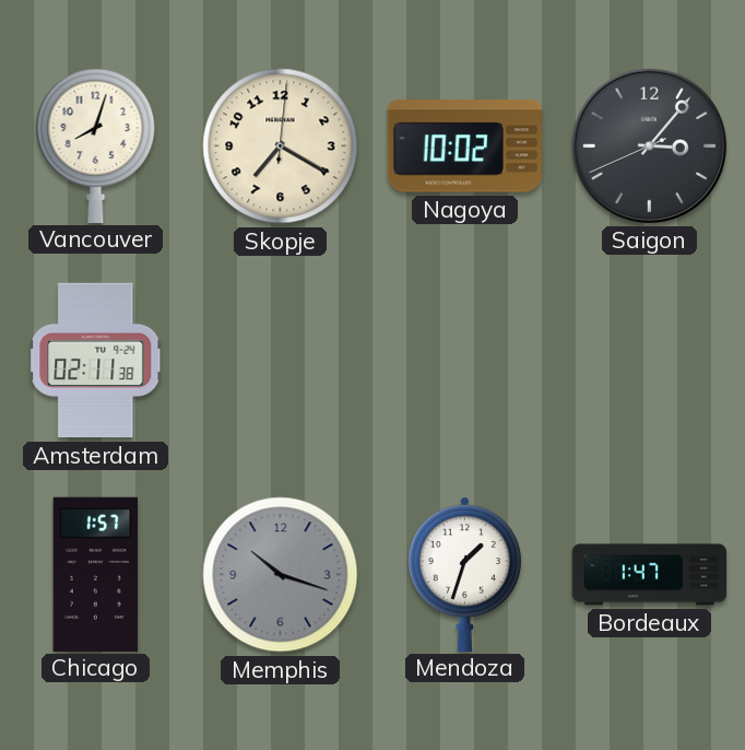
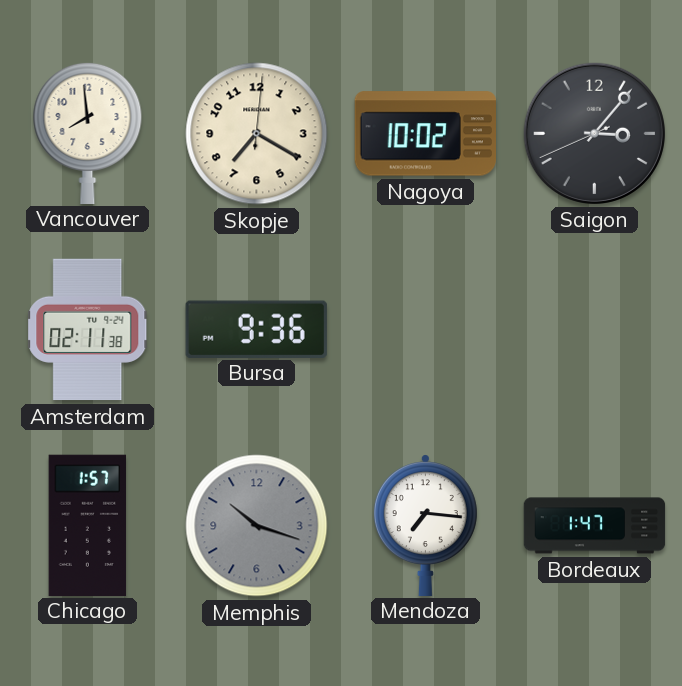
Vancouver: 8:03 -> 7:59 (88, 132)
Bursa: none -> 9:36 (256, 329)
Mendoza: 1:33 -> 7:16 (425, 525)
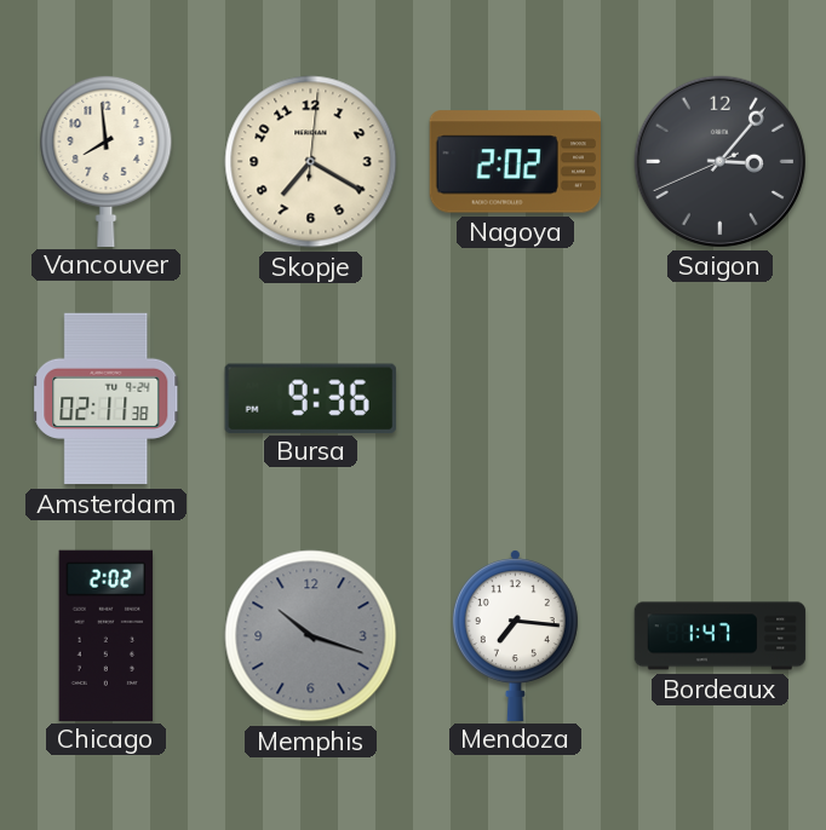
Nagoya: 10:02 -> 2:02 (515, 162)
Chicago: 1:57 -> 2:02 (107, 635)
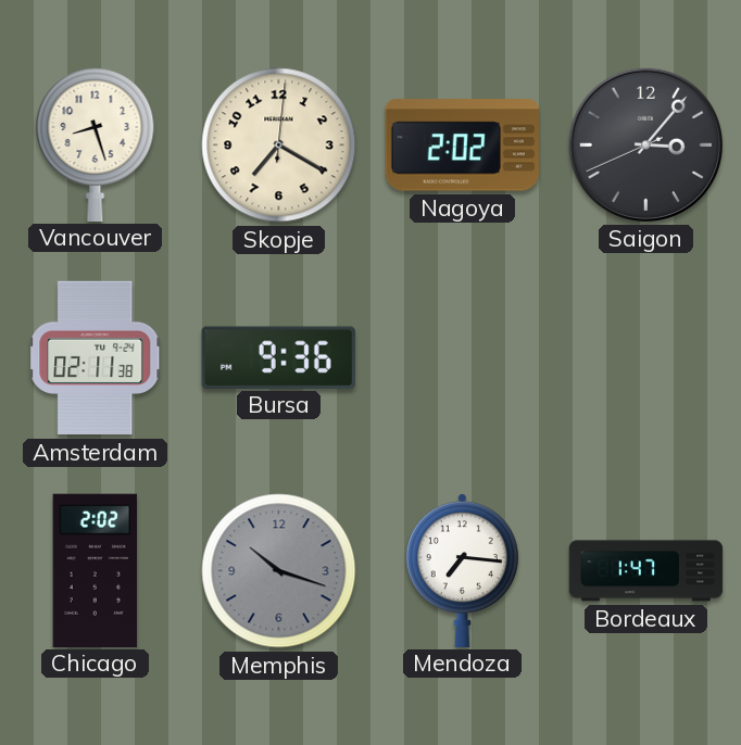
Vancouver: 7:59 -> 8:27 (96, 143)
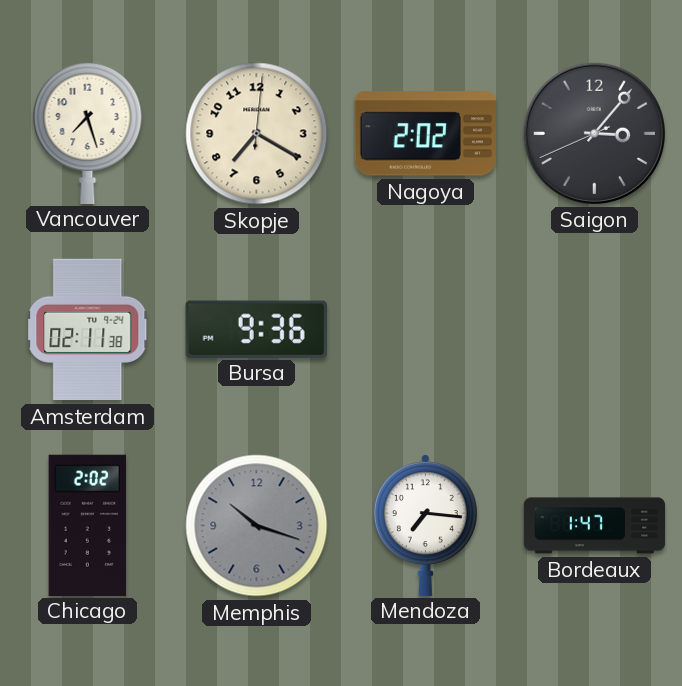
Vancouver: 8:27 -> 7:27 (88, 132)
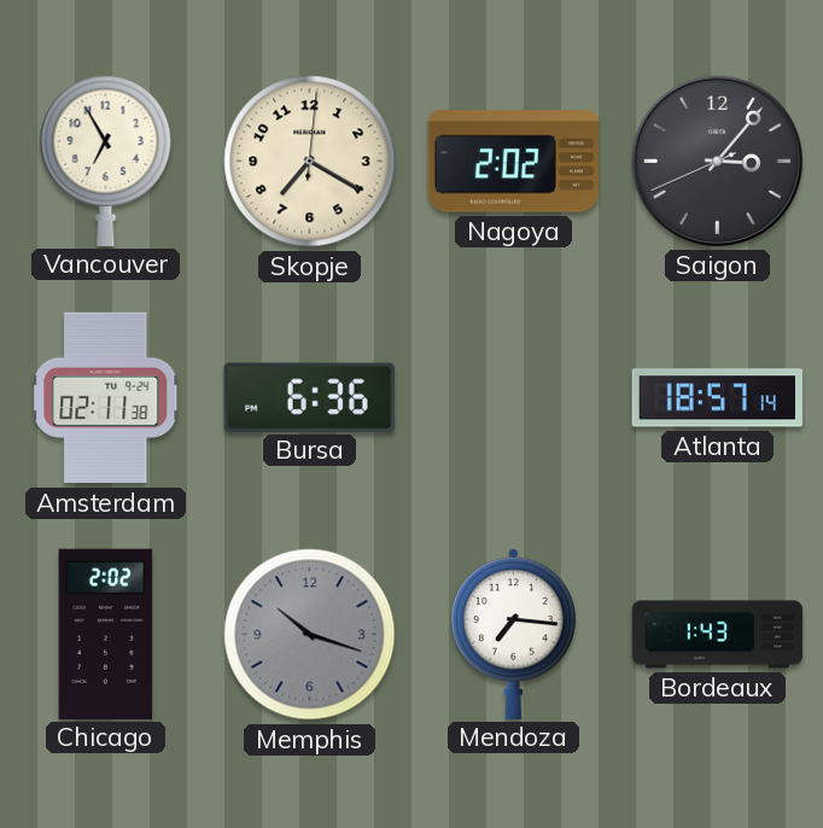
Vancouver: 7:27 -> 6:55 (106, 159)
Bursa: 9:36 -> 6:36 (309, 397)
Atlanta: none -> 18:57 (717, 398)
Bordeaux: 1:47 -> 1:43 (718, 635)
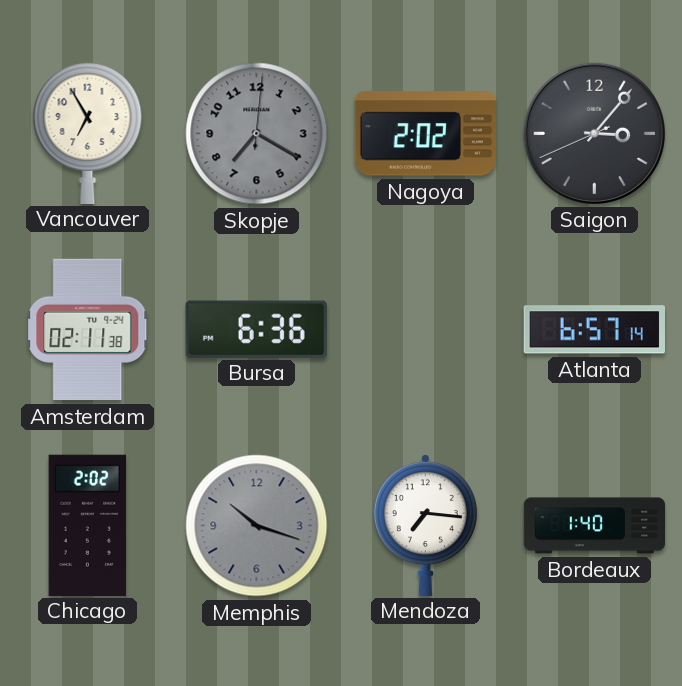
Skopje dial: cream -> grey (257, 134)
Atlanta: 18:57 -> 6:57 (594, 330)
Bordeaux: 1:43 -> 1:40 (595, 526)
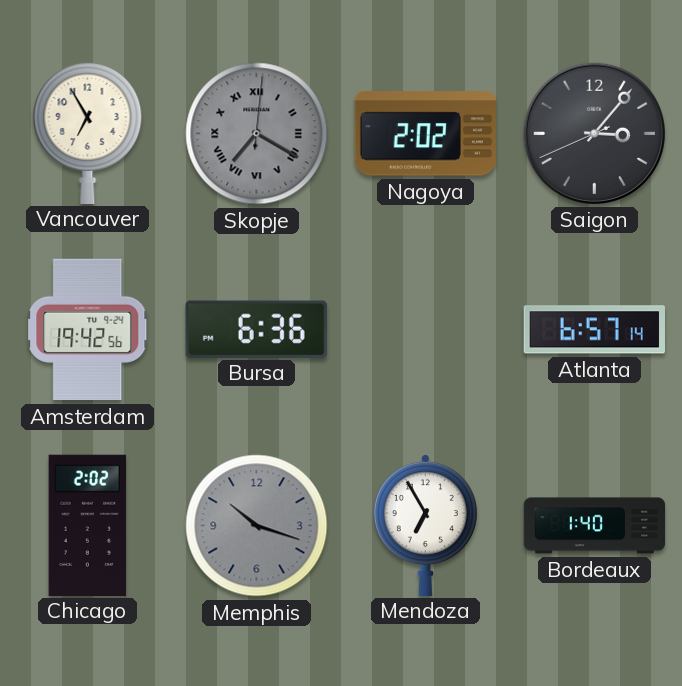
Skopje numerals: Arabic -> Roman (257, 134)
Amsterdam: 02:11 -> 19:42 (88, 330)
Mendoza: 7:16 -> 6:55 (425, 525)
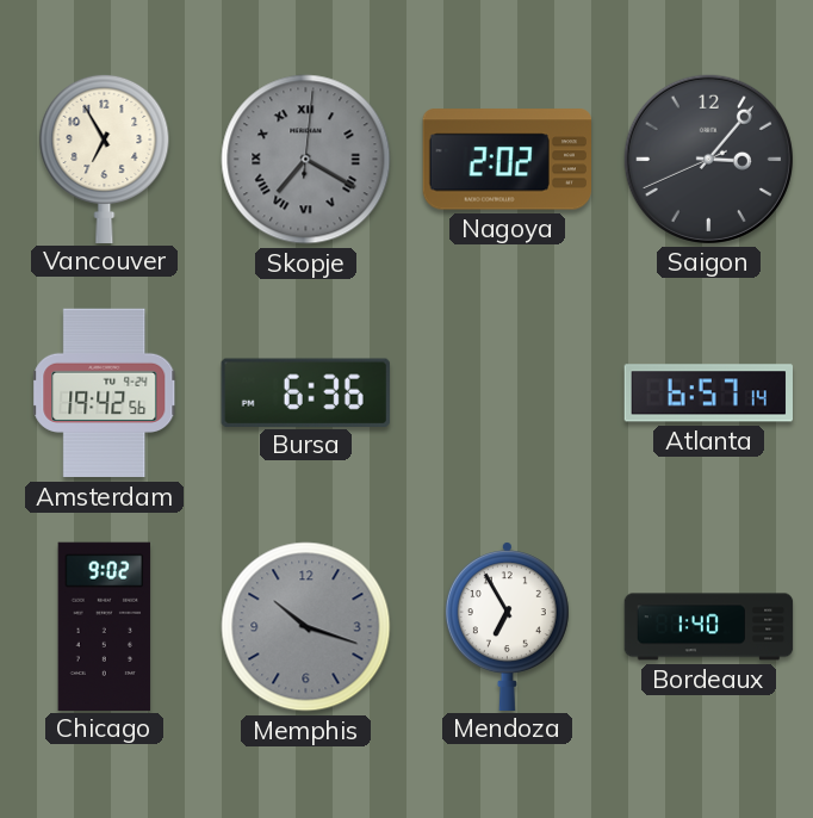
Chicago: 2:02 -> 9:02 (105, 626)
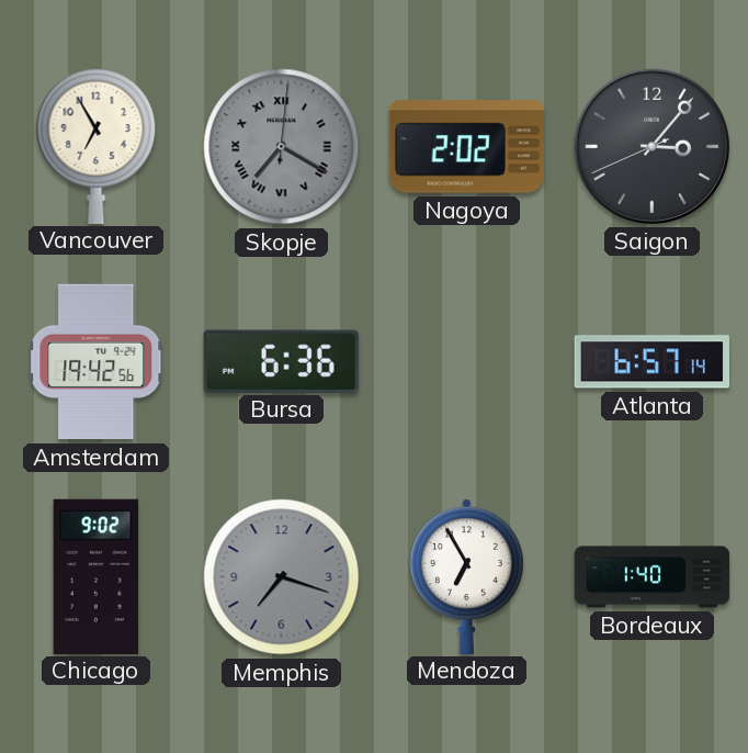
Memphis: 10:18 -> 7:18 (282, 577)
